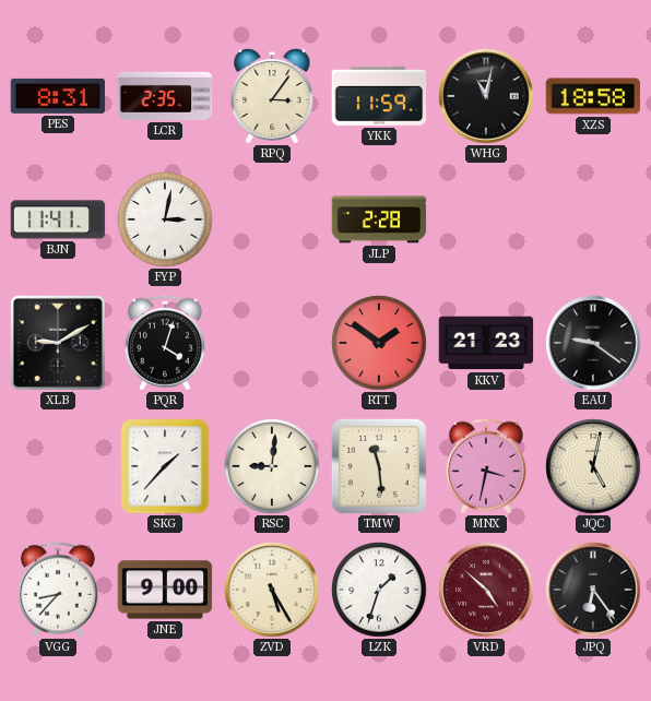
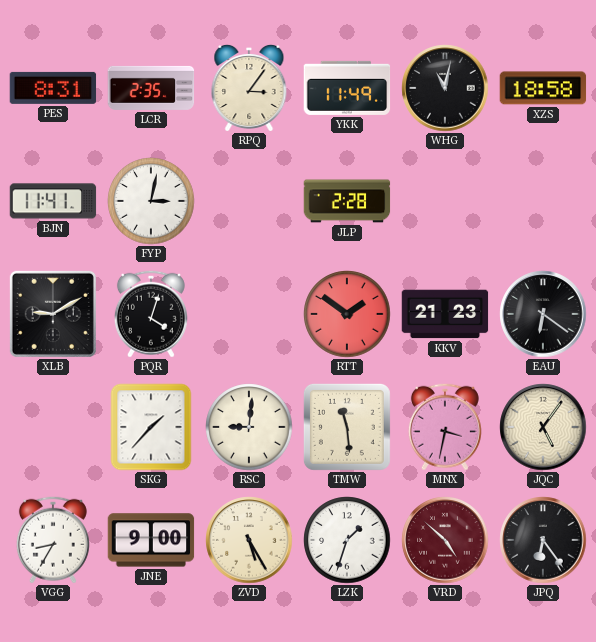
YKK: 11:59 -> 11:49 (347, 88)
EAU: 9:21 -> 6:21 (543, 314)
JQC: 5:02 -> 5:06 (543, 427)
VGG: 8:37 -> 8:35 (53, 540)
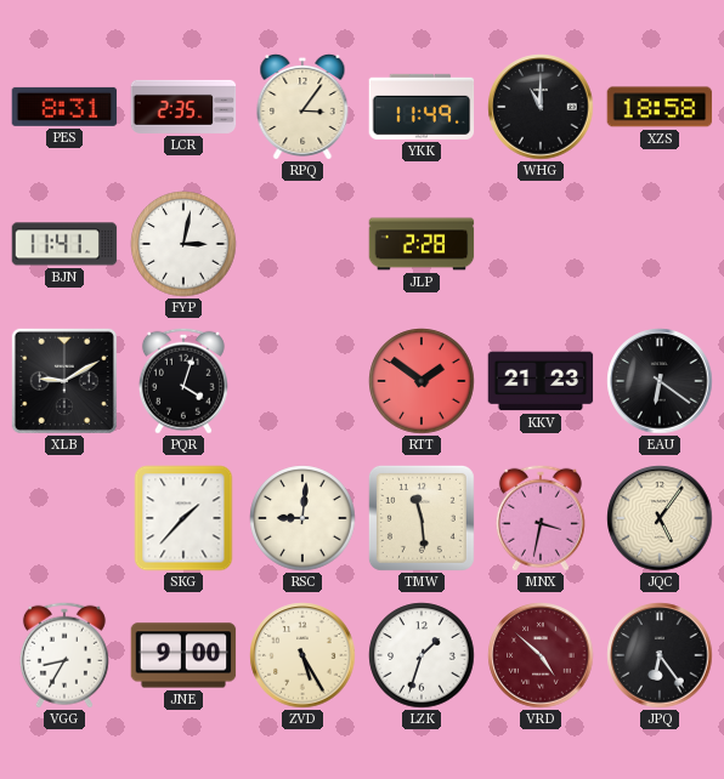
WHG: 11:02 -> 11:00 (541, 107)
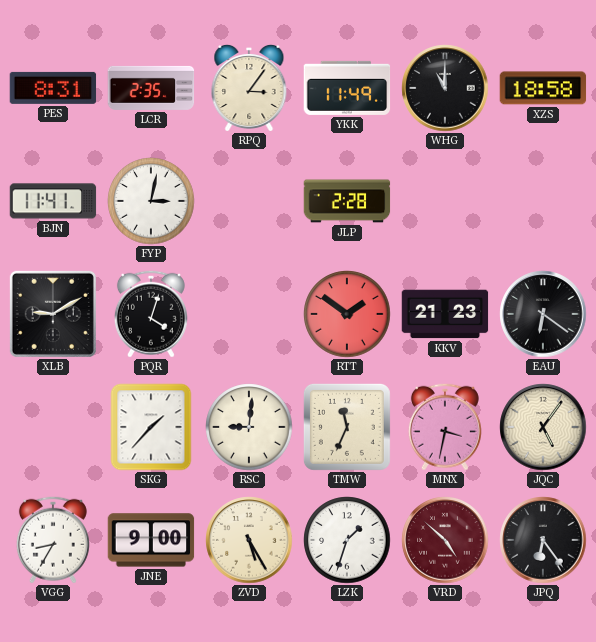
TMW: 11:29 -> 11:34 (347, 427)
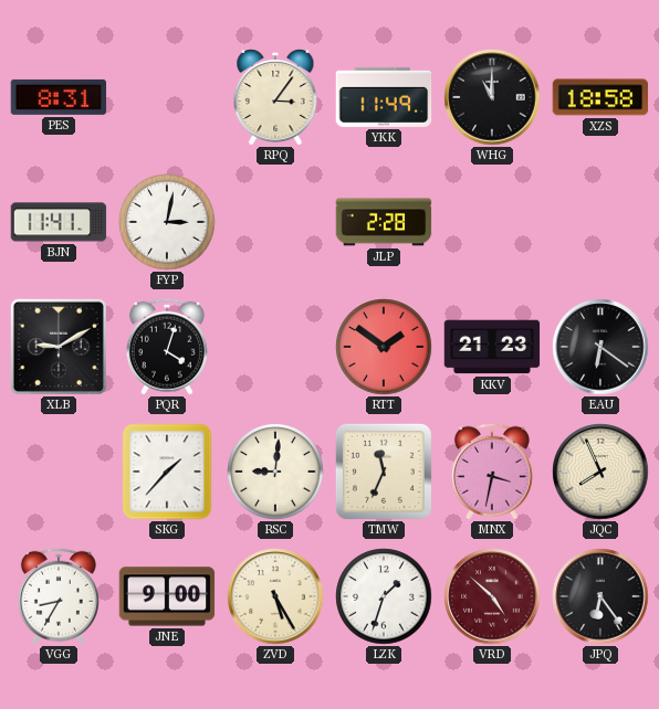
LCR: 2:35 -> none (151, 88)
JQC: 5:06 -> 7:56 (600, 472)
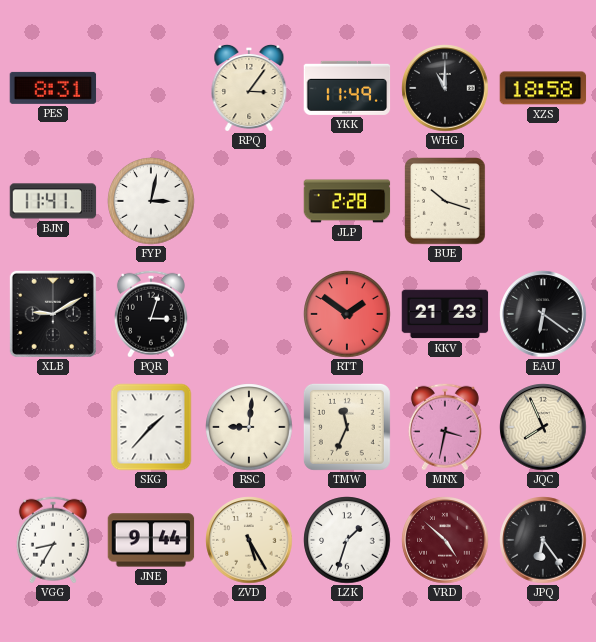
BUE: none -> 10:18 (446, 202)
PQR: 4:03 -> 3:03 (151, 314)
JNE: 9:00 -> 9:44 (151, 540)
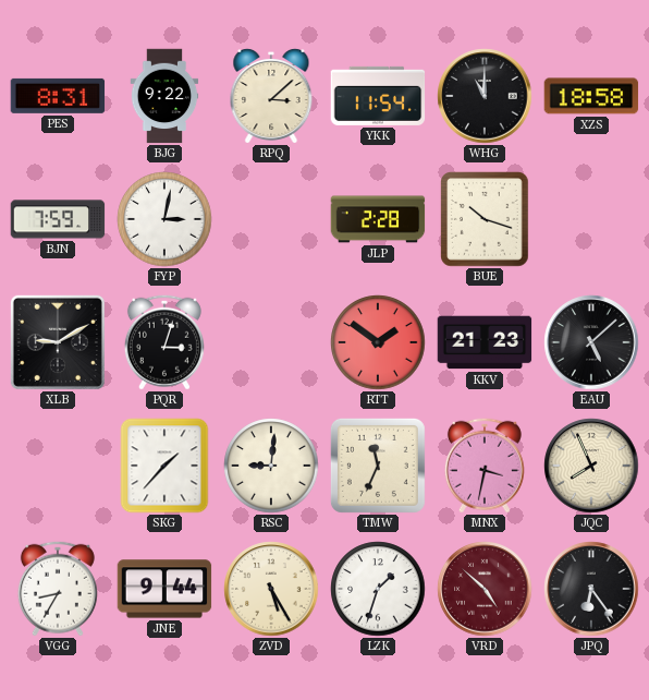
BJG: none -> 9:22 (164, 96)
RPQ: 3:06 -> 3:08 (271, 96)
YKK: 11:49 -> 11:54 (378, 96)
BJN: 11:41 -> 7:59 (58, 219)
EAU: 6:21 -> 5:08 (591, 342)
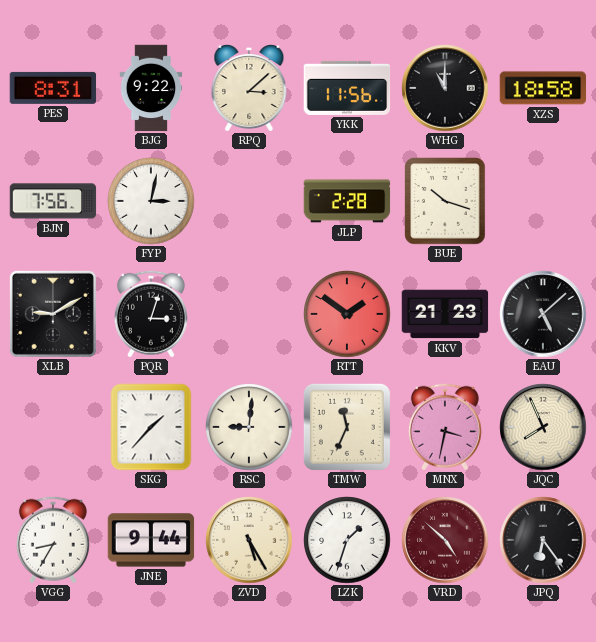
YKK: 11:54 -> 11:56 (347, 88)
BJN: 7:59 -> 7:56 (53, 201)
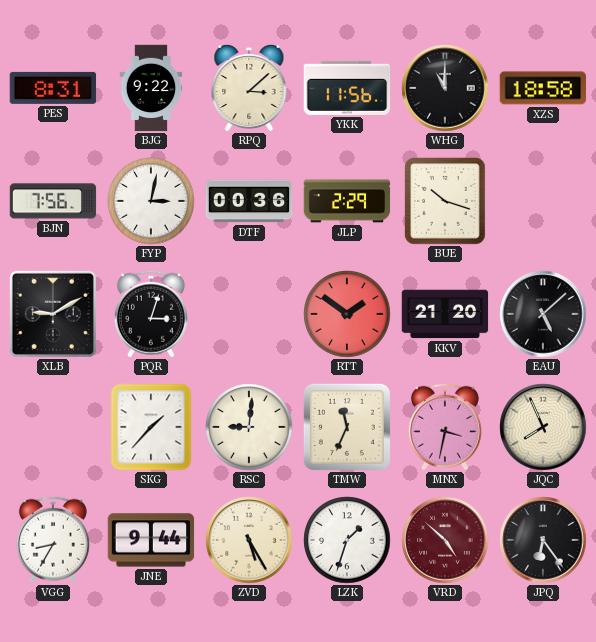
DTF: none -> 00:36 (249, 201)
JLP: 2:28 -> 2:29 (347, 201)
KKV: 21:23 -> 21:20 (445, 314)
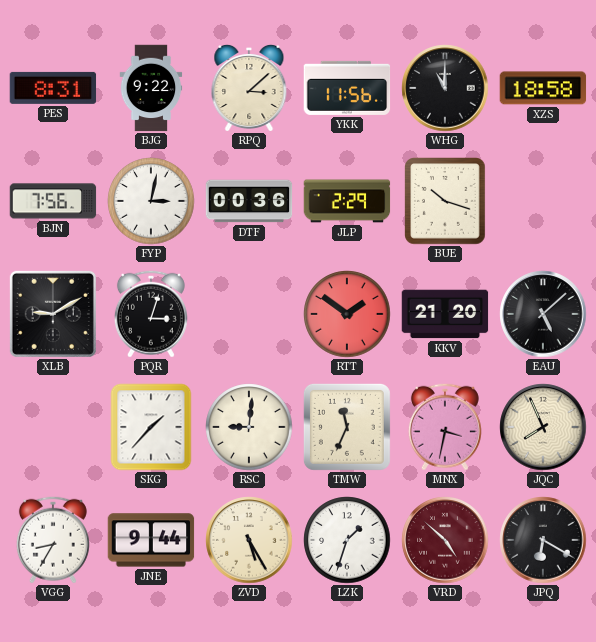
JPQ: 6:24 -> 6:20 (543, 540)
